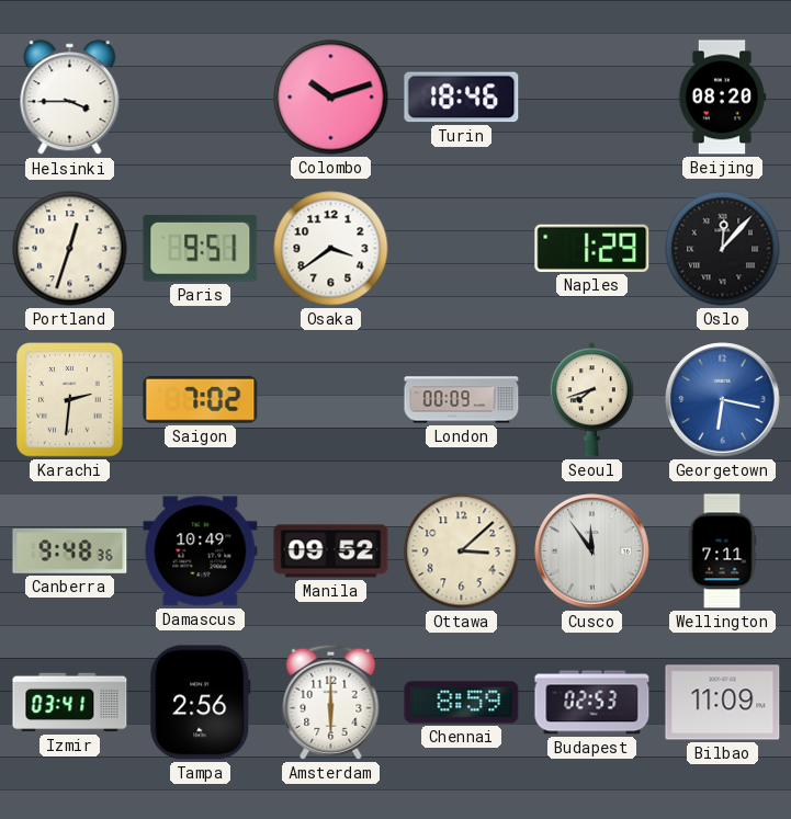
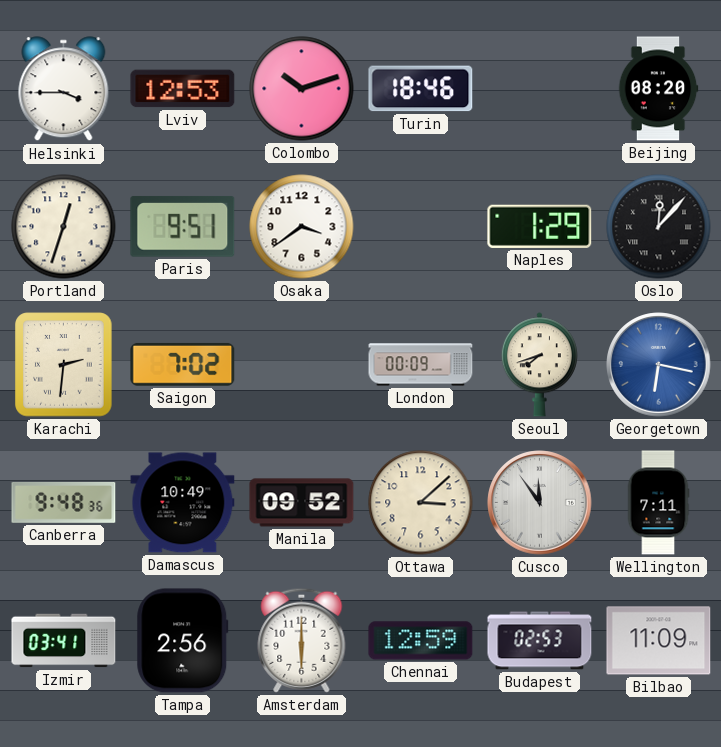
Lviv: none -> 12:53 (183, 89)
Chennai: 8:59 -> 12:59 (421, 641)
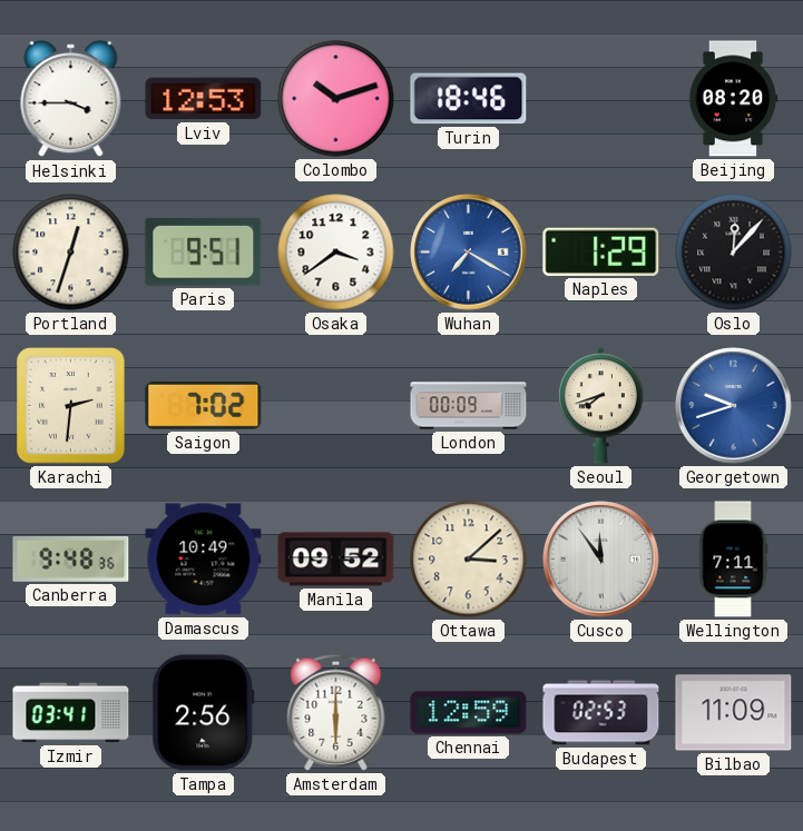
Wuhan: none -> 7:20 (469, 253)
Georgetown: 6:17 -> 9:42 (734, 406)
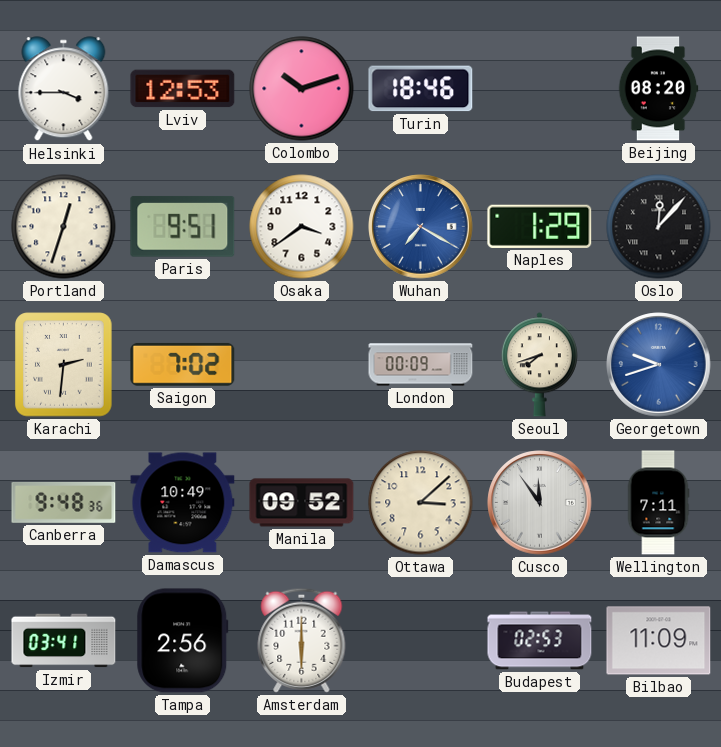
Chennai: 12:59 -> none (469, 713)
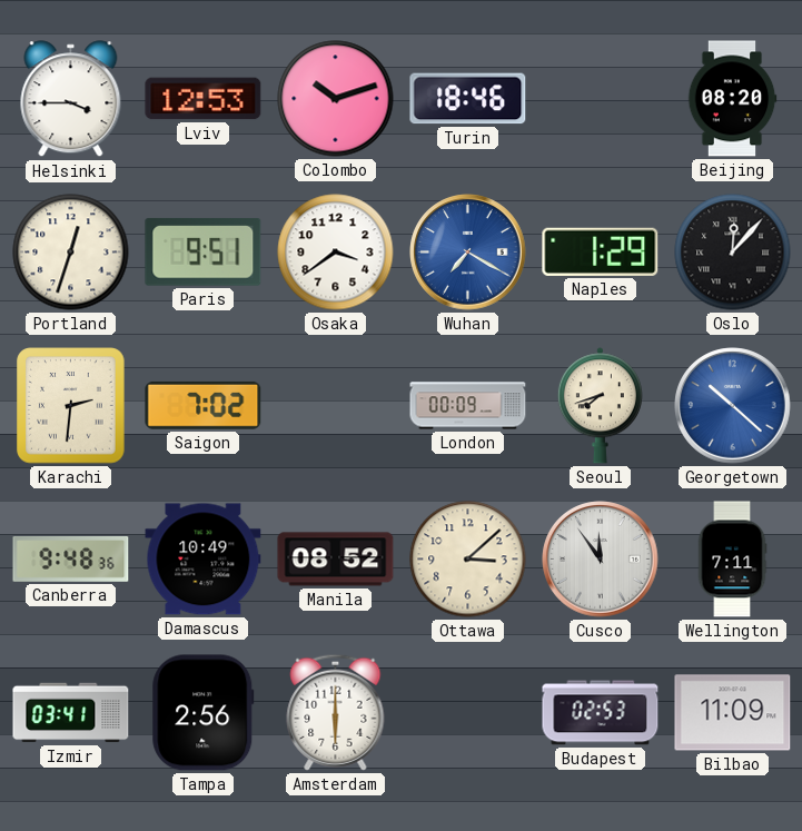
Georgetown: 9:42 -> 10:22 (733, 406)
Manila: 09:52 -> 08:52 (336, 560)
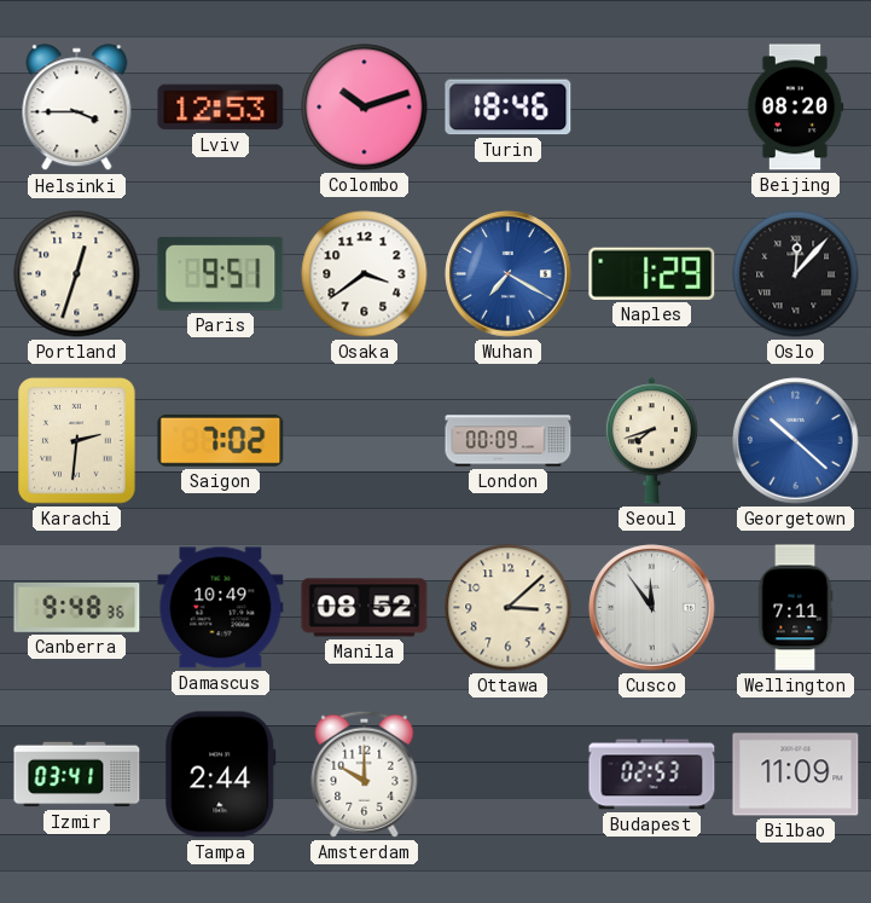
Tampa: 2:56 -> 2:44 (221, 775)
Amsterdam: 6:00 -> 10:00 (365, 774)
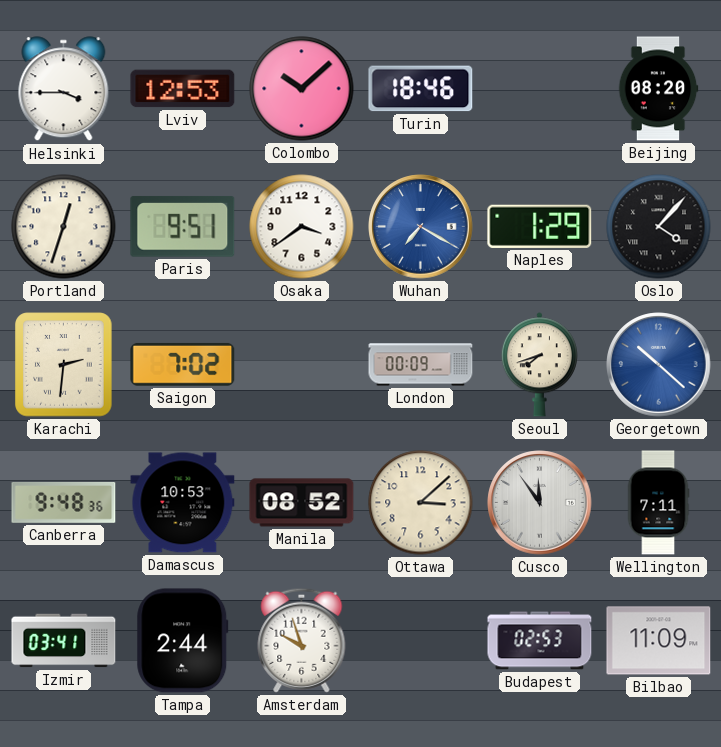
Colombo: 10:12 -> 10:08 (302, 89)
Oslo: 12:07 -> 4:07 (659, 227)
Damascus: 10:49 -> 10:53 (183, 503)
Amsterdam: 10:00 -> 9:57 (302, 640)
